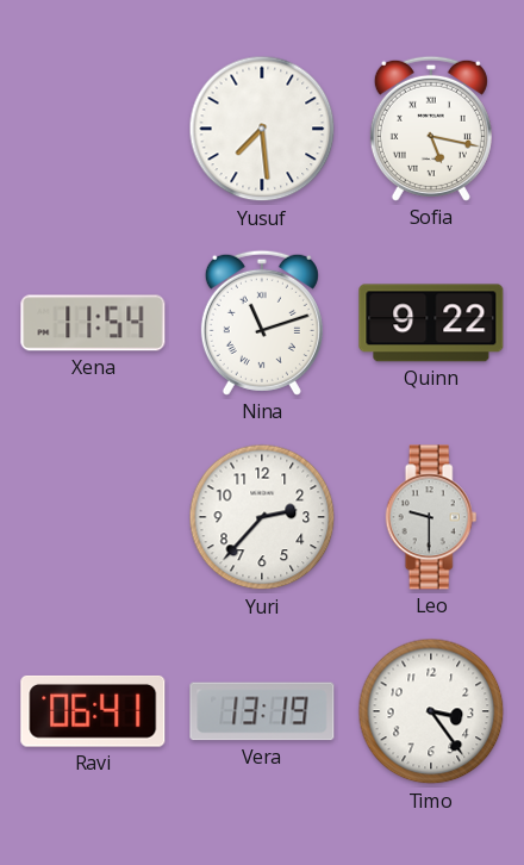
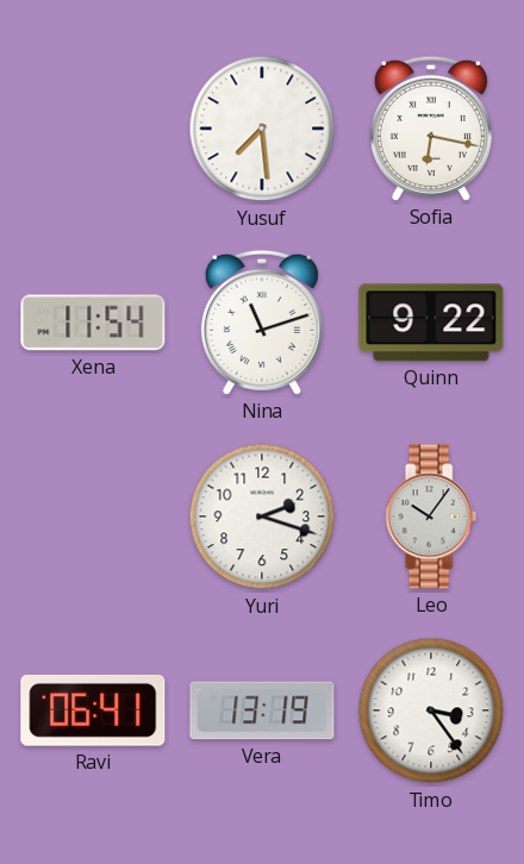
Sofia: 5:17 -> 6:17 (431, 129)
Yuri: 2:37 -> 2:18 (262, 516)
Leo: 9:30 -> 10:06 (431, 516)
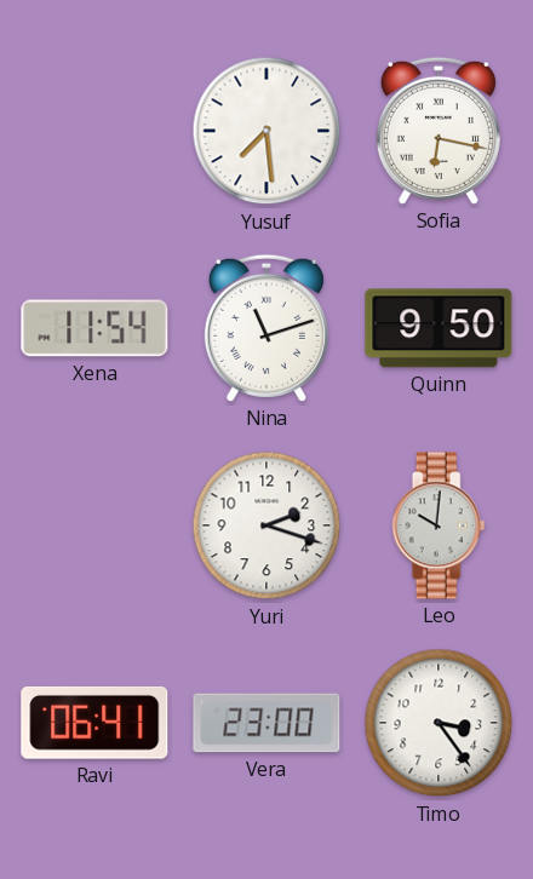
Quinn: 9:22 -> 9:50 (439, 328)
Leo: 10:06 -> 10:01 (439, 525)
Vera: 13:19 -> 23:00 (266, 723)
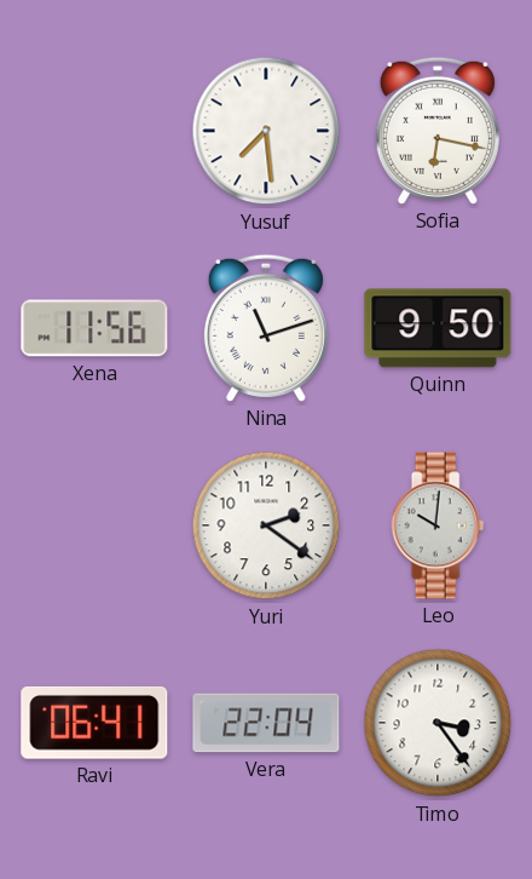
Xena: 11:54 -> 11:56 (94, 328)
Yuri: 2:18 -> 2:21 (266, 525)
Vera: 23:00 -> 22:04 (266, 723)
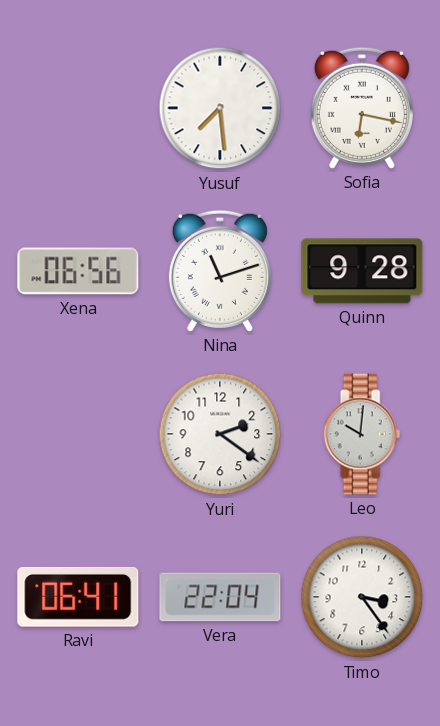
Xena: 11:56 -> 06:56 (78, 271)
Quinn: 9:50 -> 9:28 (362, 271)
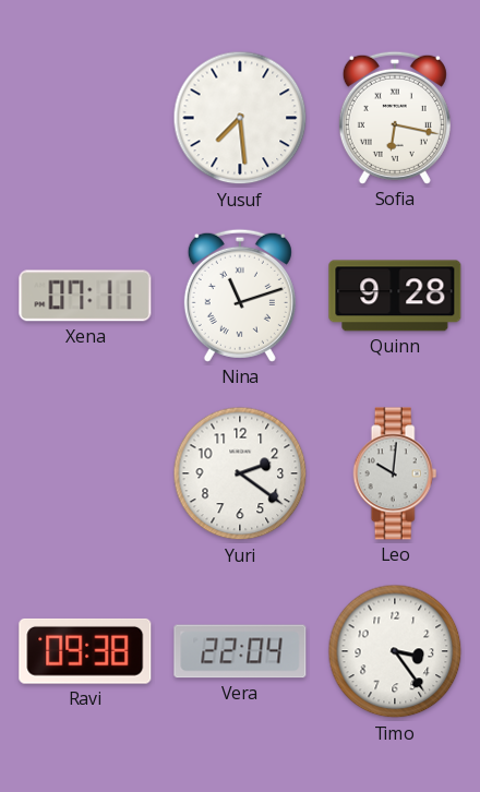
Xena: 06:56 -> 07:11 (85, 296)
Ravi: 06:41 -> 09:38 (85, 651)
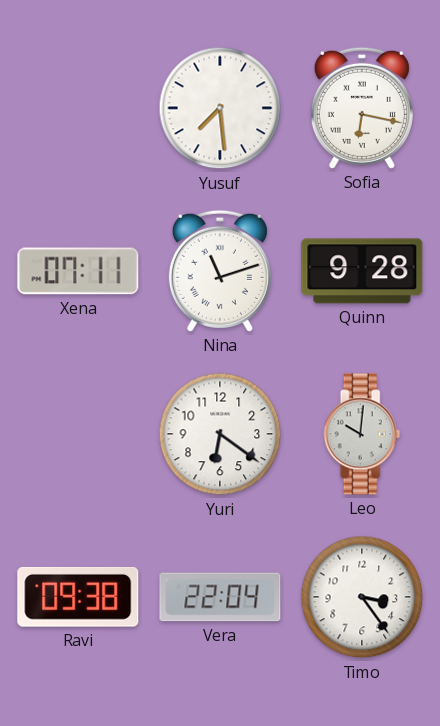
Yuri: 2:21 -> 6:21 (220, 434)
